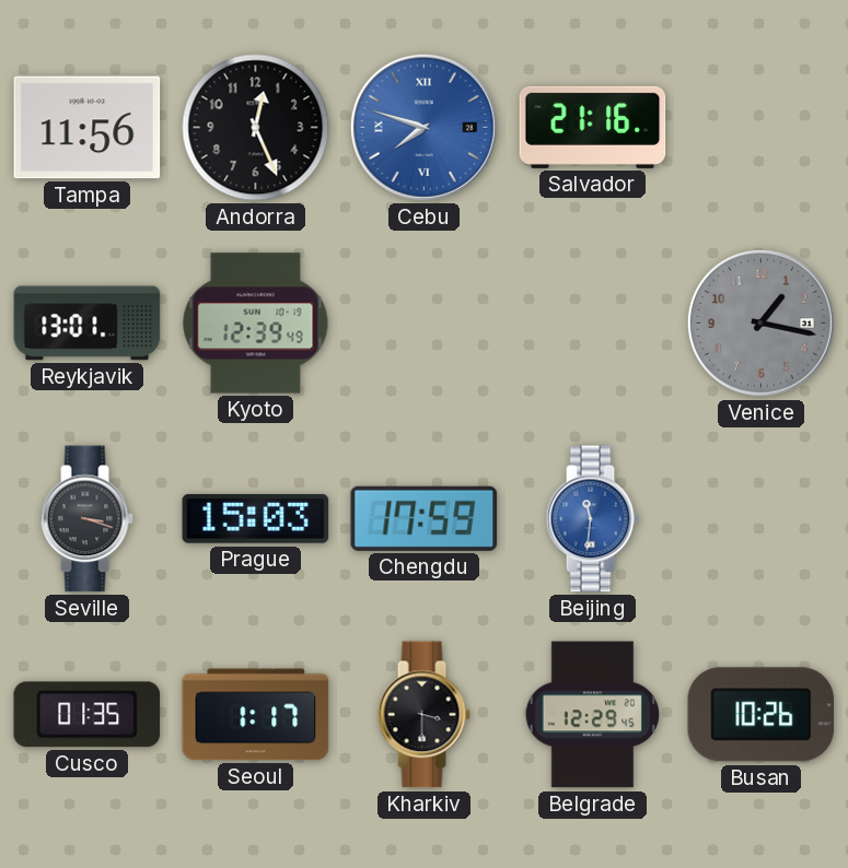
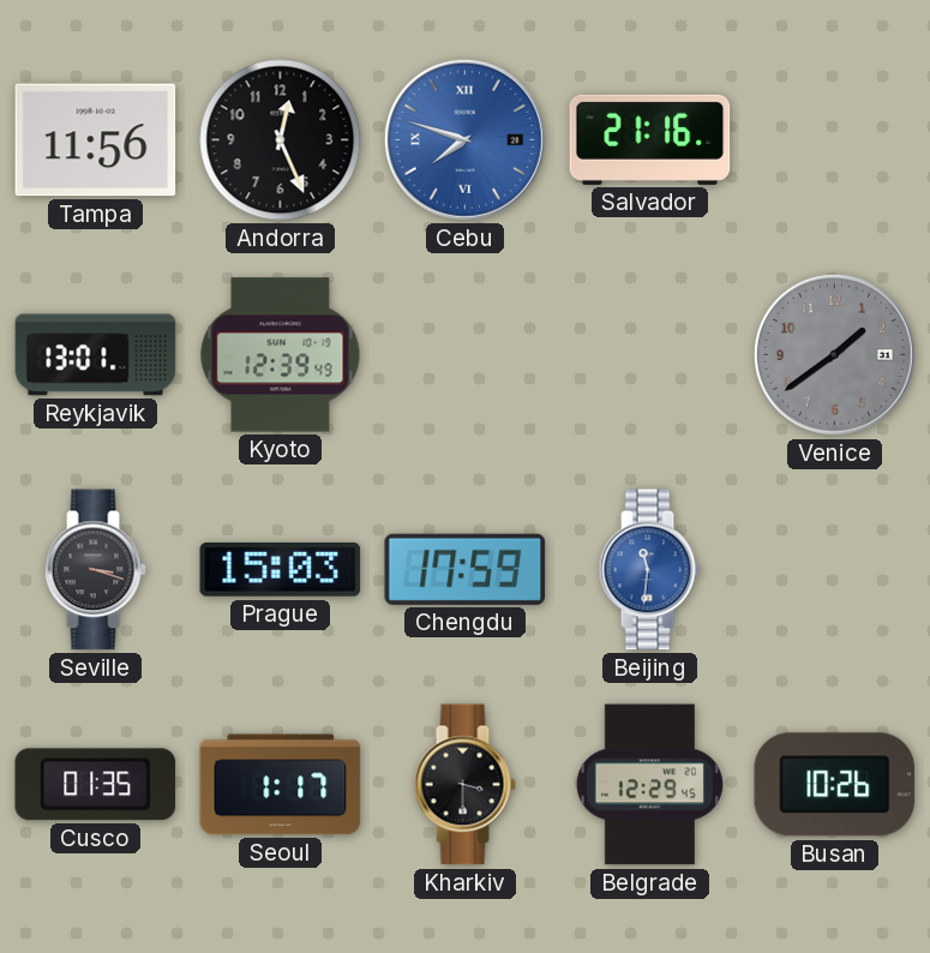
Venice: 1:17 -> 1:39 (834, 354)
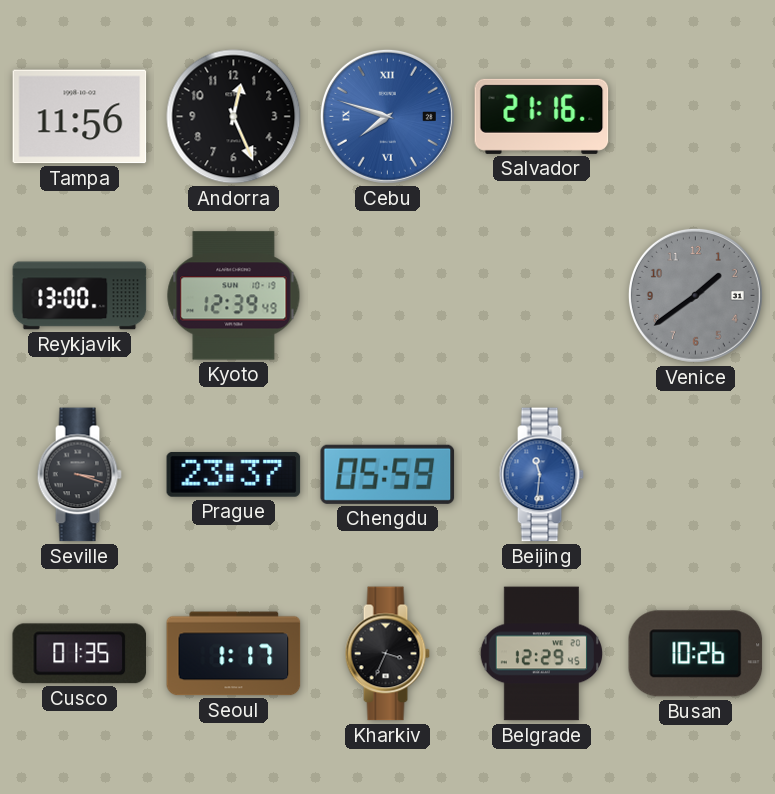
Reykjavik: 13:01 -> 13:00 (80, 296)
Prague: 15:03 -> 23:37 (234, 474)
Chengdu: 17:59 -> 05:59 (388, 474)
Kharkiv: 3:30 -> 3:34 (387, 654)
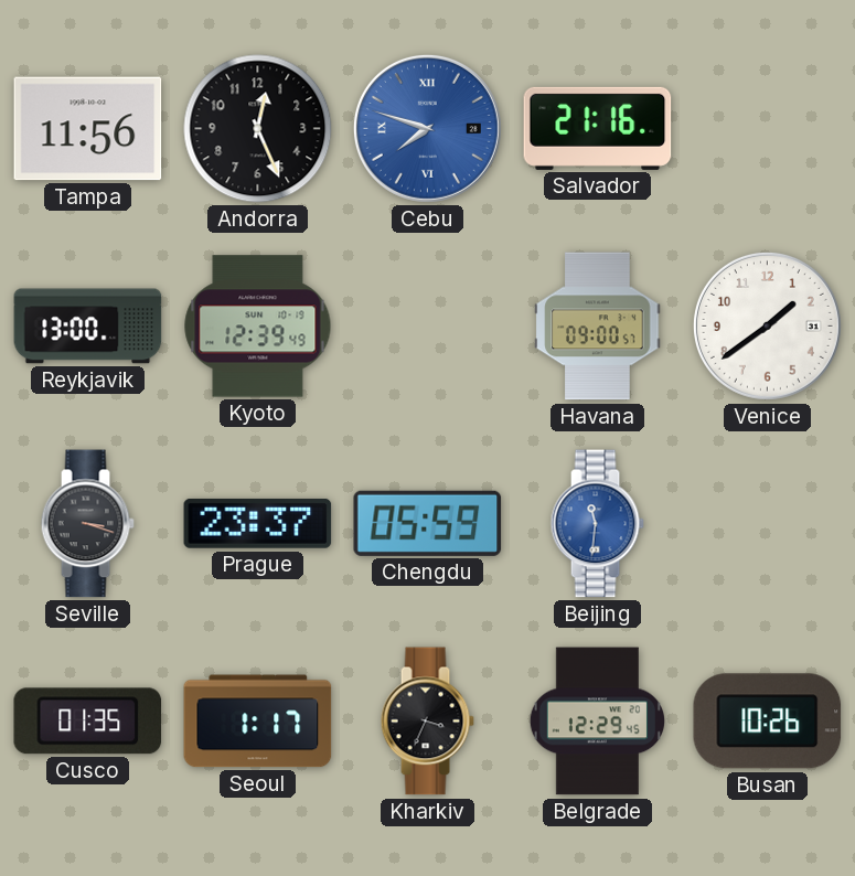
Havana: none -> 09:00 (598, 327)
Venice dial: grey -> white (767, 325)
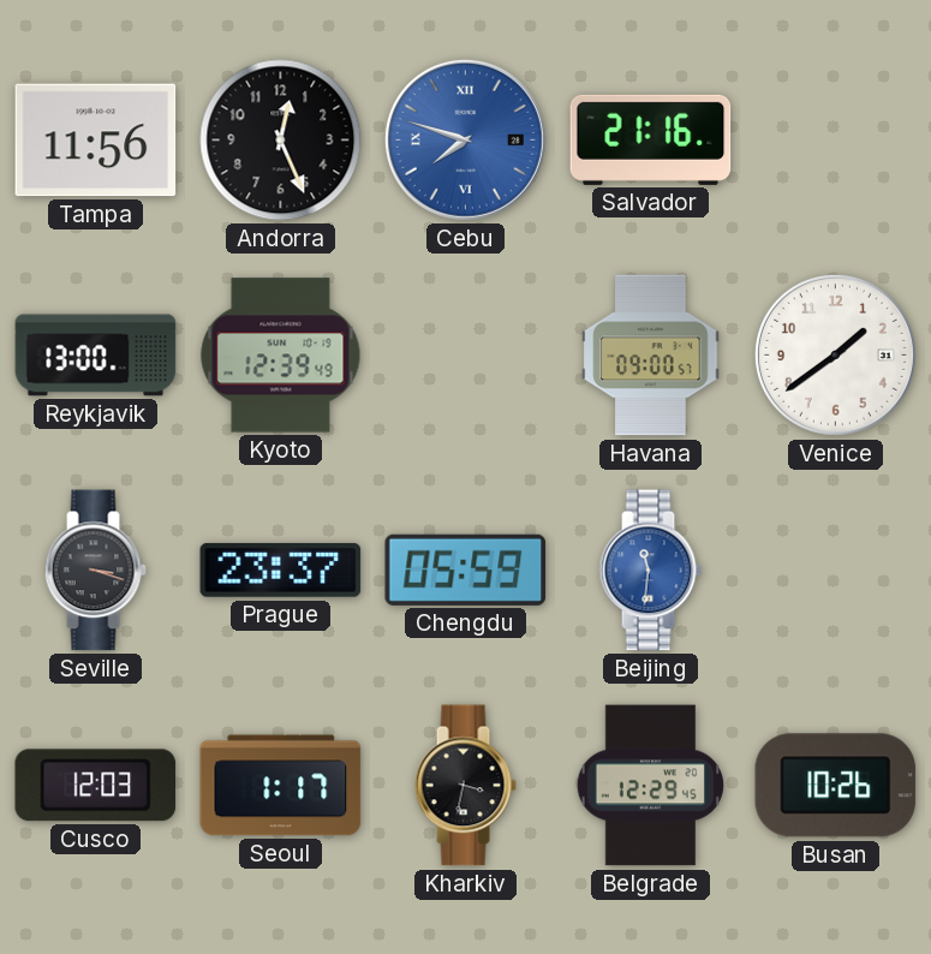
Cusco: 01:35 -> 12:03 (96, 786)
Kharkiv: 3:34 -> 3:32 (465, 786)
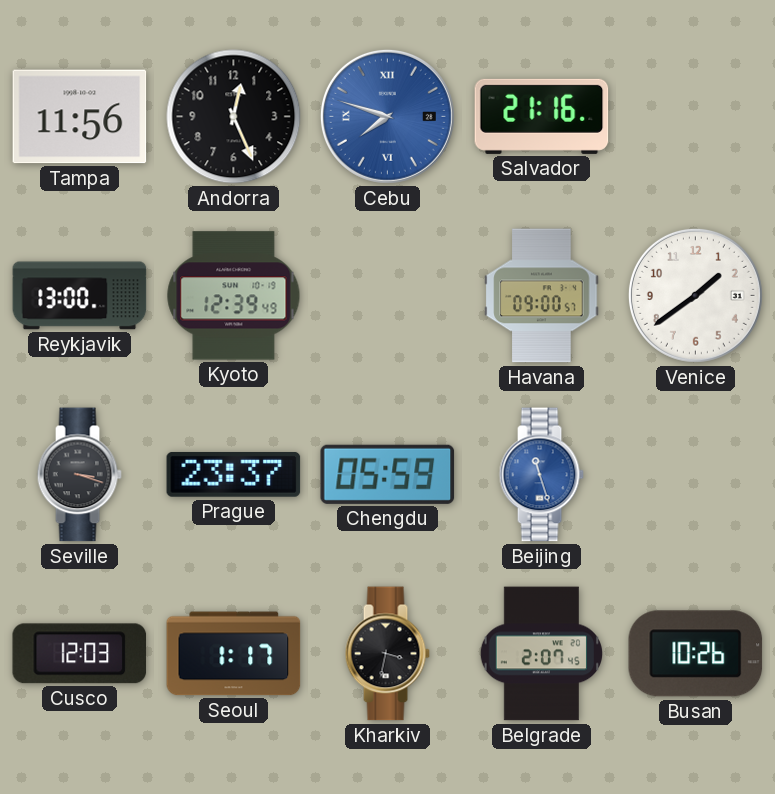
Beijing: 11:31 -> 11:27 (541, 475)
Belgrade: 12:29 -> 2:07 (541, 654)
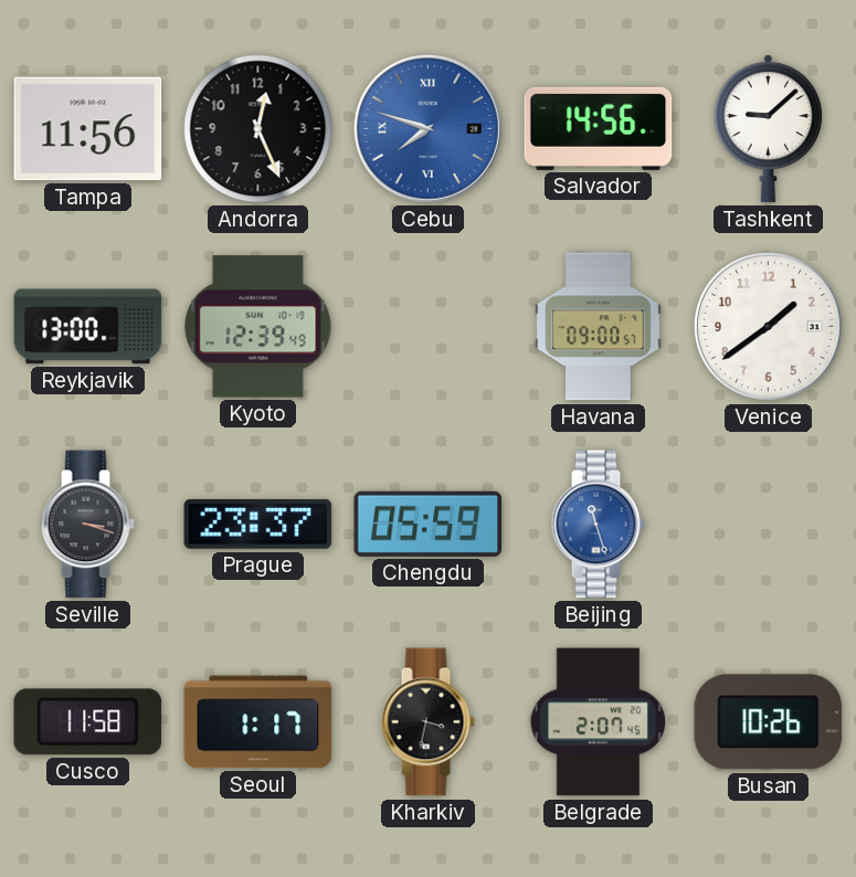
Salvador: 21:16 -> 14:56 (599, 128)
Tashkent: none -> 9:08 (768, 129)
Cusco: 12:03 -> 11:58 (88, 722)
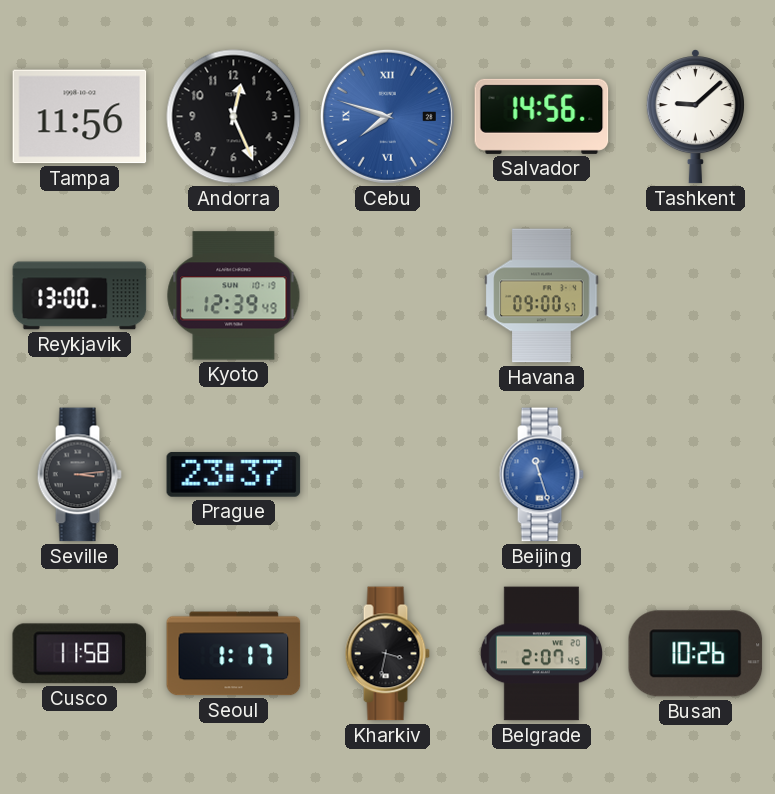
Venice: 1:39 -> none (768, 326)
Seville: 3:18 -> 3:14 (79, 475)
Chengdu: 05:59 -> none (429, 524)
